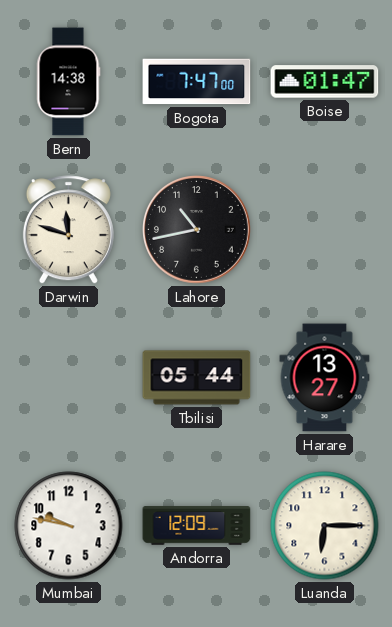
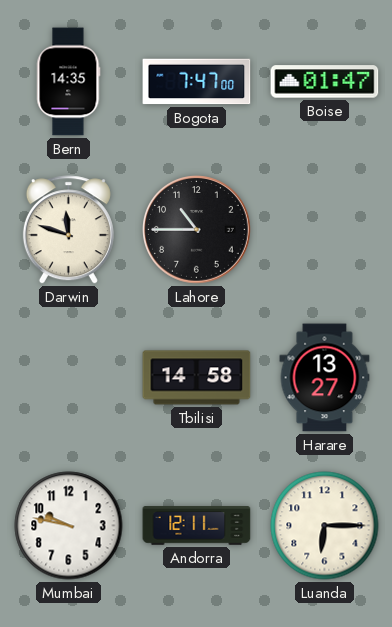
Bern: 14:38 -> 14:35 (68, 82)
Lahore: 10:43 -> 10:45 (197, 230)
Tbilisi: 05:44 -> 14:58 (197, 378)
Andorra: 12:09 -> 12:11 (197, 526)
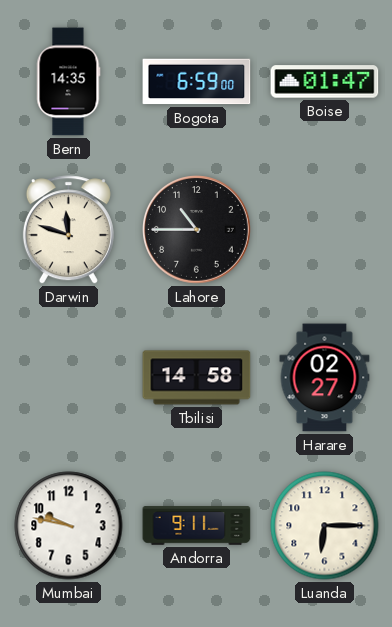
Bogota: 7:47 -> 6:59 (197, 82)
Harare: 13:27 -> 02:27 (325, 378)
Andorra: 12:11 -> 9:11 (197, 526)
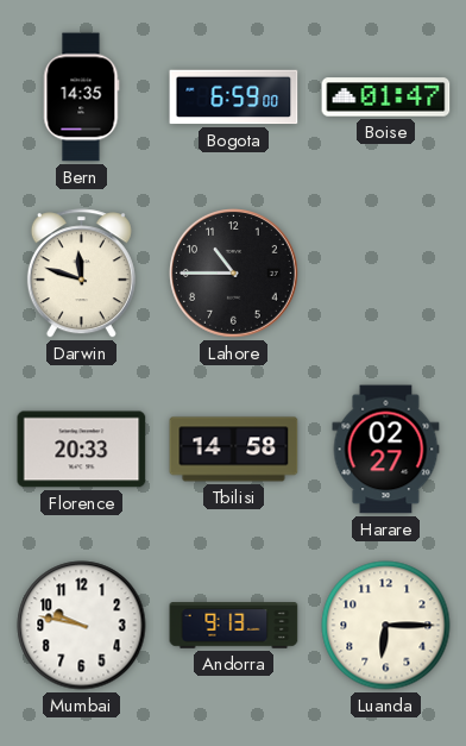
Florence: none -> 20:33 (82, 450)
Andorra: 9:11 -> 9:13 (234, 626)
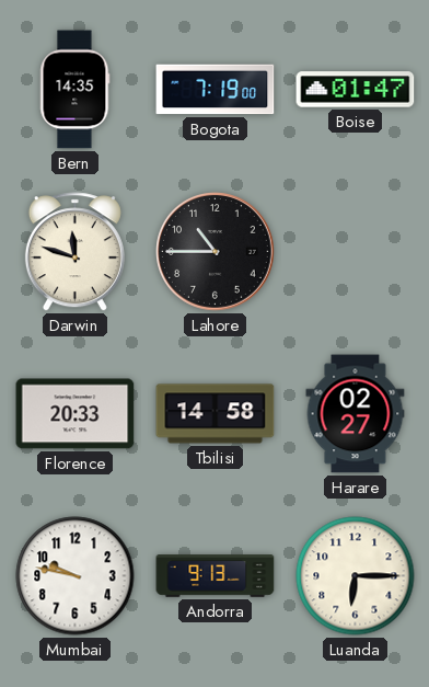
Bogota: 6:59 -> 7:19 (216, 90)
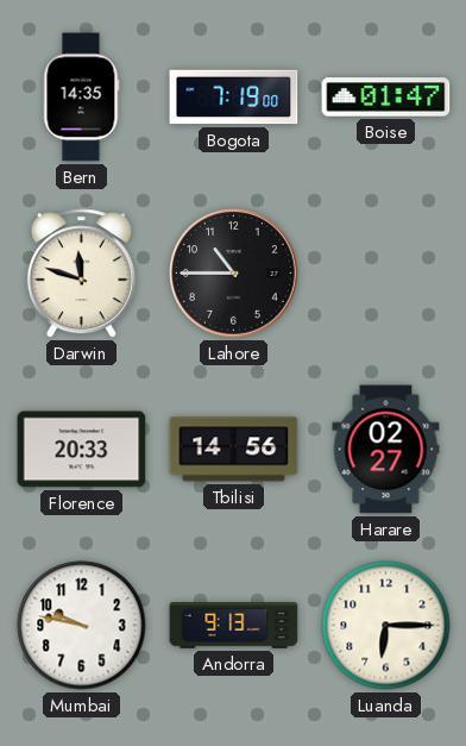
Tbilisi: 14:58 -> 14:56 (234, 450)
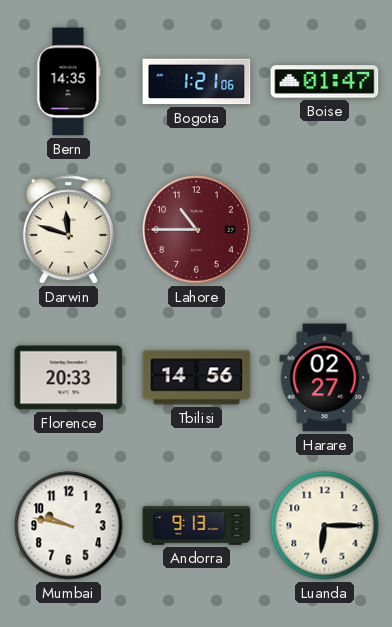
Bogota: 7:19 -> 1:21 (197, 82)
Lahore dial: black -> burgundy (197, 230)
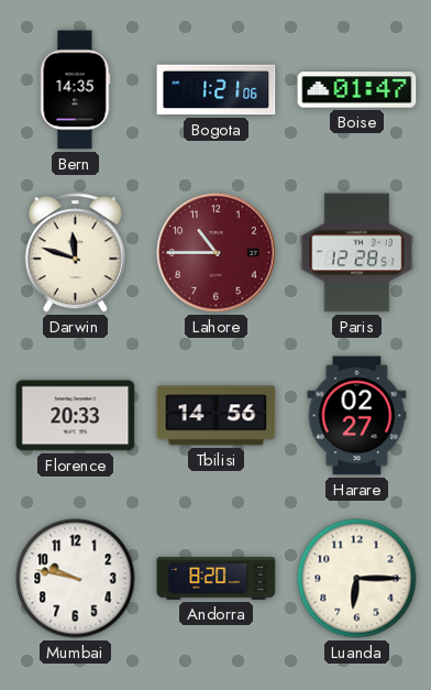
Paris: none -> 12:28 (357, 253)
Andorra: 9:13 -> 8:20 (217, 579)
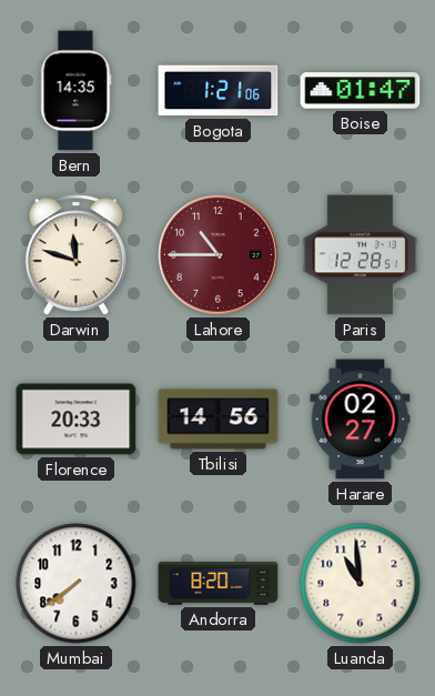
Mumbai: 9:47 -> 7:39 (77, 584)
Luanda: 6:15 -> 10:59 (361, 584)
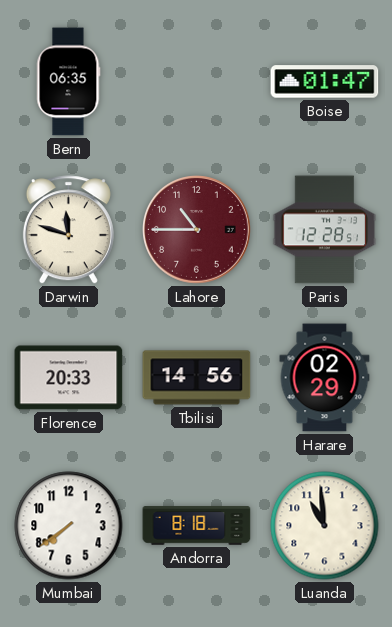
Bern: 14:35 -> 06:35 (68, 82)
Bogota: 1:21 -> none (219, 91)
Harare: 02:27 -> 02:29 (325, 378)
Andorra: 8:20 -> 8:18 (197, 526)
